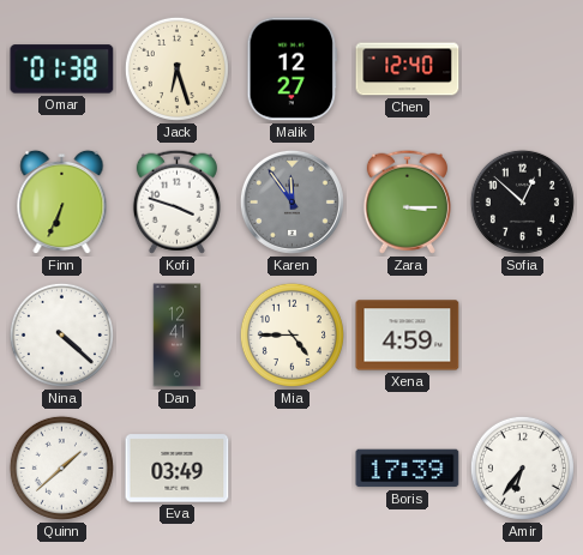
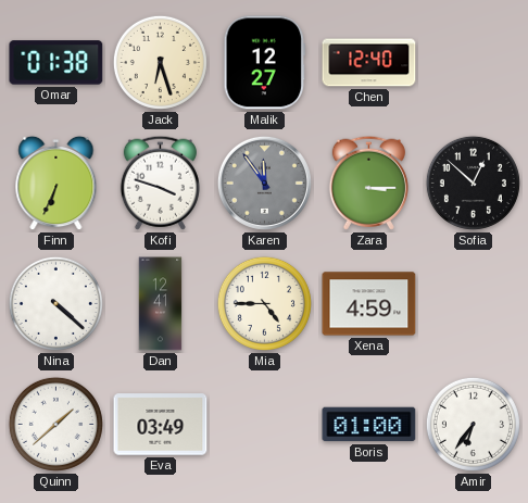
Boris: 17:39 -> 01:00 (369, 425)
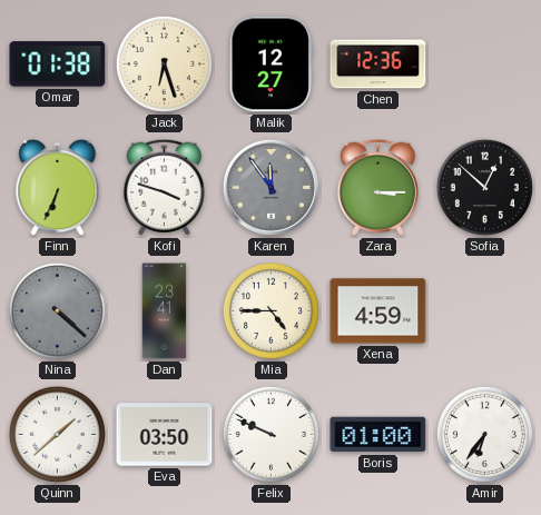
Chen: 12:40 -> 12:36 (378, 65)
Nina dial: white -> grey (57, 310)
Dan: 12:41 -> 23:41 (165, 311)
Eva: 03:49 -> 03:50 (165, 435)
Felix: none -> 9:49 (270, 434)
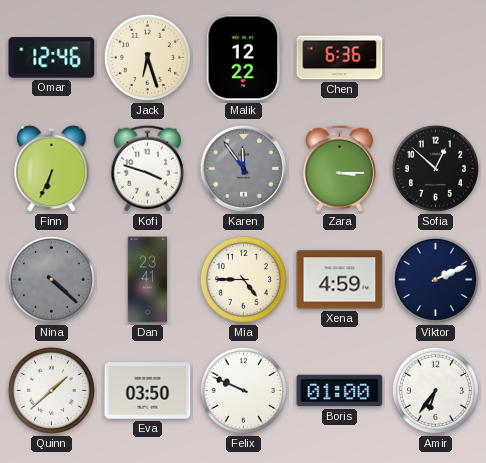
Omar: 01:38 -> 12:46 (52, 58)
Malik: 12:27 -> 12:22 (244, 58)
Chen: 12:36 -> 6:36 (340, 58)
Viktor: none -> 2:11 (435, 279)
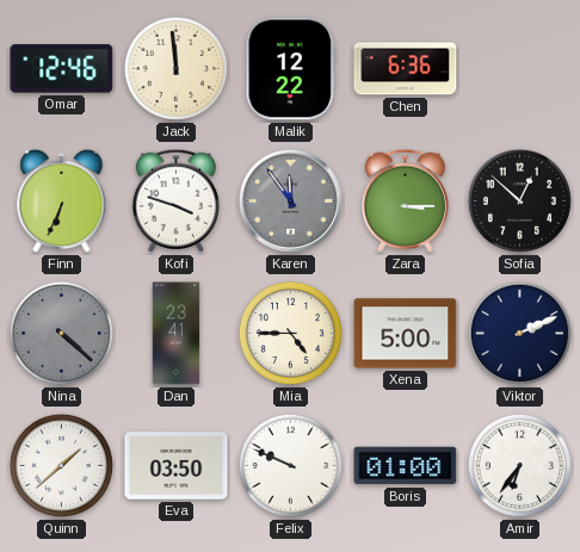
Jack: 6:27 -> 11:59 (175, 68)
Xena: 4:59 -> 5:00 (406, 334)
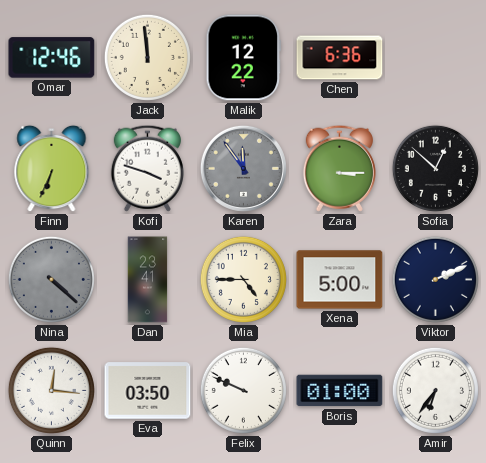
Quinn: 1:38 -> 12:16 (51, 390)
